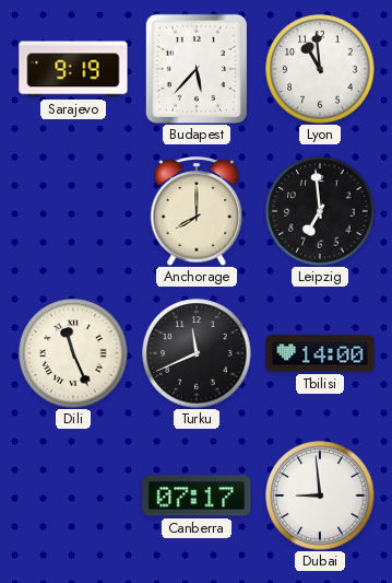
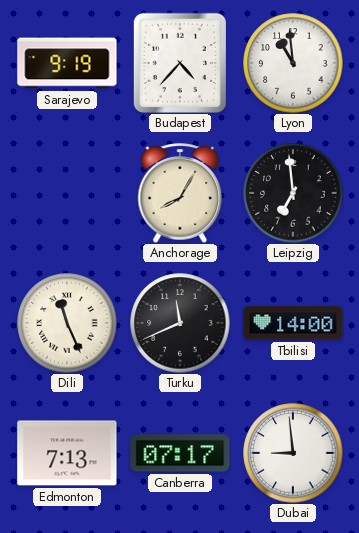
Budapest: 5:37 -> 4:37 (180, 63)
Anchorage: 8:00 -> 8:05 (180, 193)
Edmonton: none -> 7:13 (67, 453)
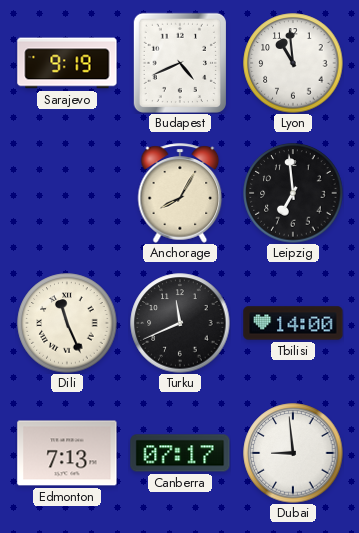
Budapest: 4:37 -> 4:41 (180, 63)
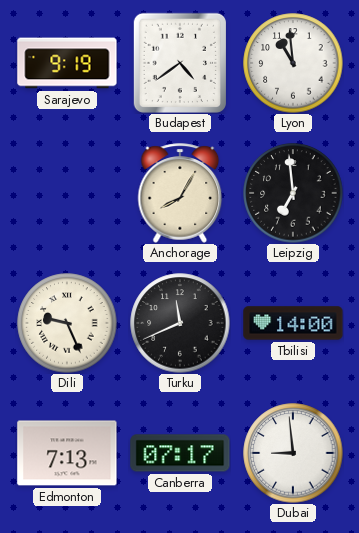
Budapest: 4:41 -> 4:39 (180, 63)
Dili: 11:26 -> 9:26 (67, 323)
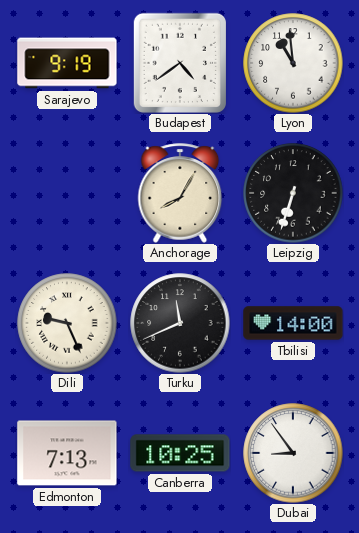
Leipzig: 6:59 -> 6:33 (293, 193)
Canberra: 07:17 -> 10:25 (180, 453)
Dubai: 8:59 -> 8:54 (293, 453)
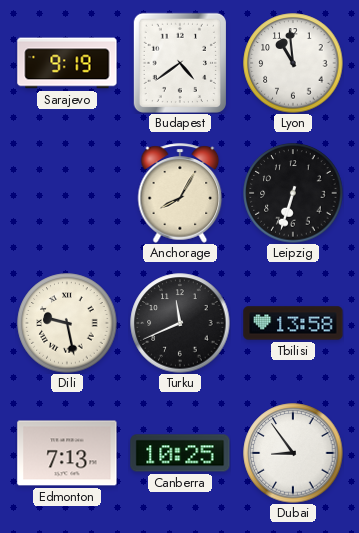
Dili: 9:26 -> 9:28 (67, 323)
Tbilisi: 14:00 -> 13:58 (293, 323)
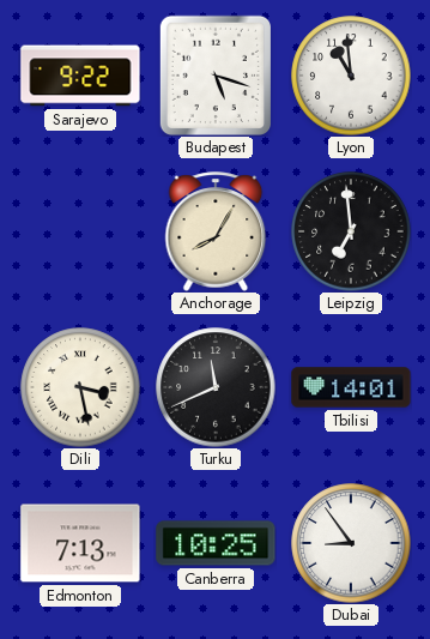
Sarajevo: 9:19 -> 9:22 (80, 76)
Budapest: 4:39 -> 5:18 (216, 76)
Leipzig: 6:33 -> 6:59 (351, 231)
Dili: 9:28 -> 3:28 (80, 387)
Tbilisi: 13:58 -> 14:01 (351, 387)
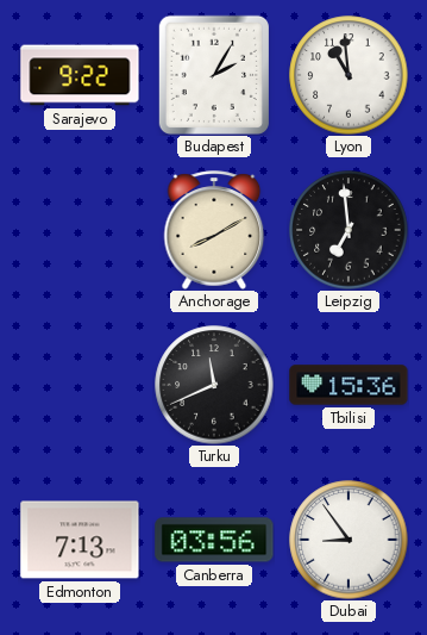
Budapest: 5:18 -> 2:05 (214, 75)
Anchorage: 8:05 -> 8:10 (214, 230)
Dili: 3:28 -> none (80, 387)
Tbilisi: 14:01 -> 15:36 (348, 385)
Canberra: 10:25 -> 03:56 (214, 540)
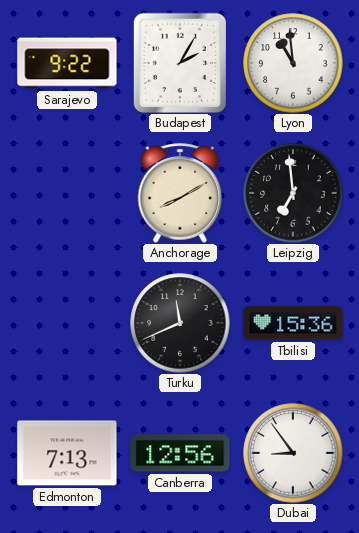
Canberra: 03:56 -> 12:56 (180, 453)
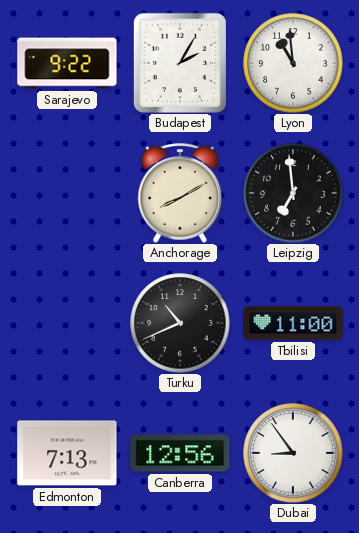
Turku: 11:41 -> 10:41 (180, 323)
Tbilisi: 15:36 -> 11:00 (293, 323)
